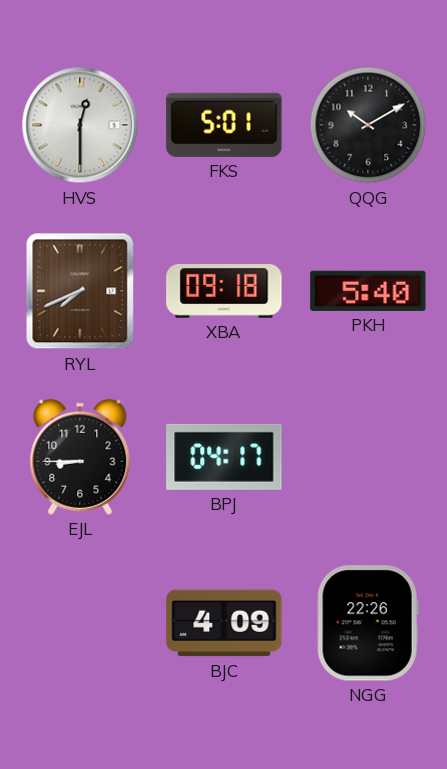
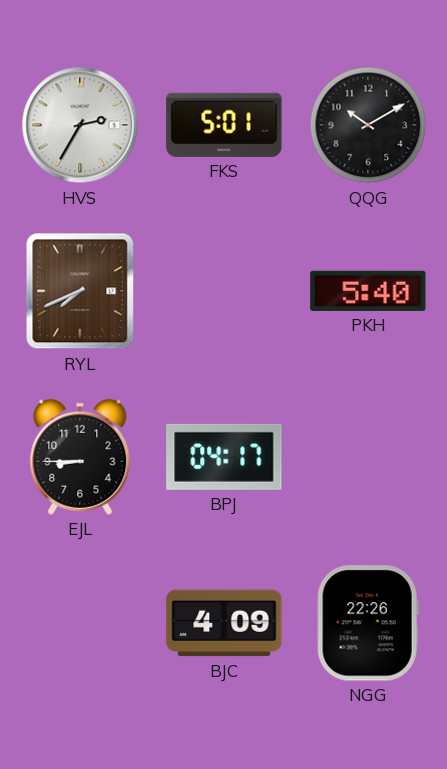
HVS: 12:30 -> 2:35 (80, 125)
XBA: 09:18 -> none (224, 291)
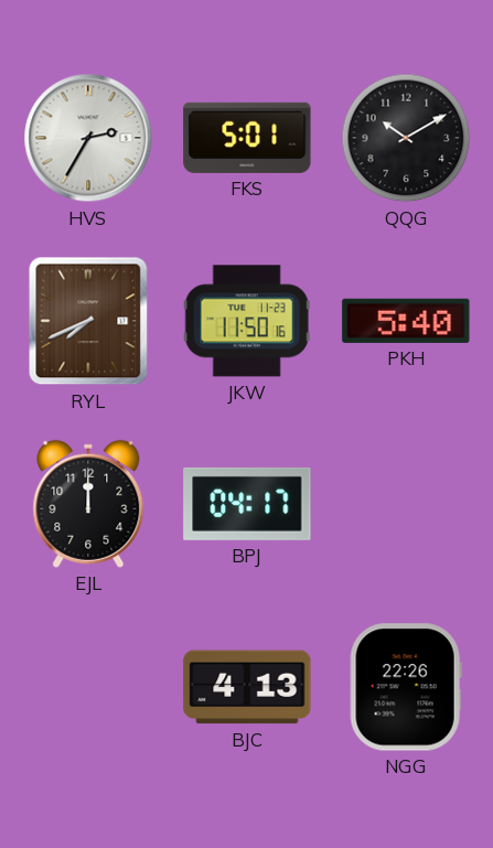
JKW: none -> 11:50 (247, 321)
EJL: 8:45 -> 12:00 (88, 504)
BJC: 4:09 -> 4:13 (247, 687)
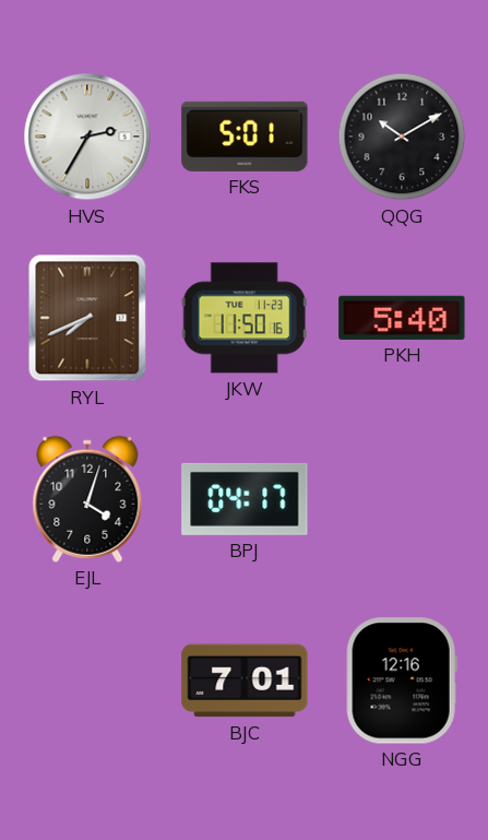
EJL: 12:00 -> 4:03 (87, 499)
BJC: 4:13 -> 7:01 (245, 681)
NGG: 22:26 -> 12:16 (402, 681)
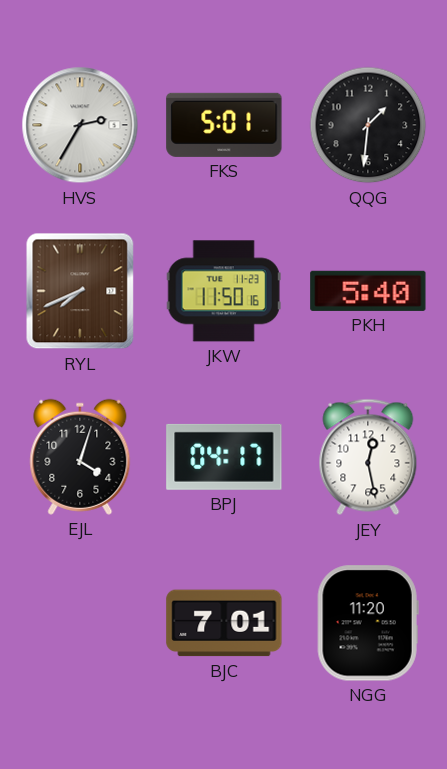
QQG: 10:10 -> 1:31 (368, 125)
JEY: none -> 12:28 (368, 457)
NGG: 12:16 -> 11:20 (368, 623)
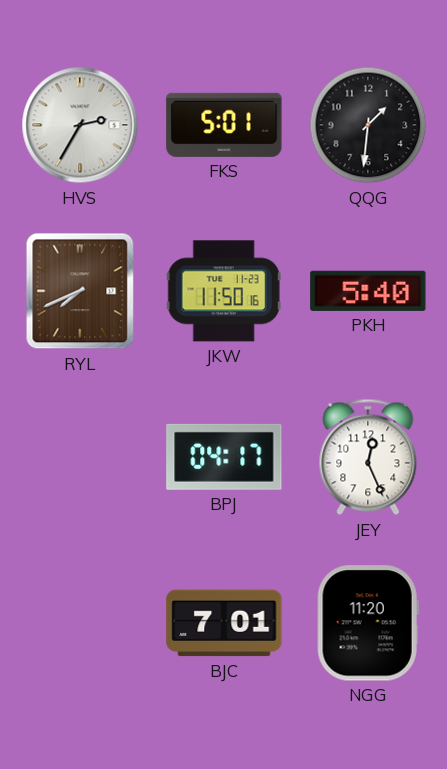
EJL: 4:03 -> none (80, 457)
JEY: 12:28 -> 12:26 (368, 457)
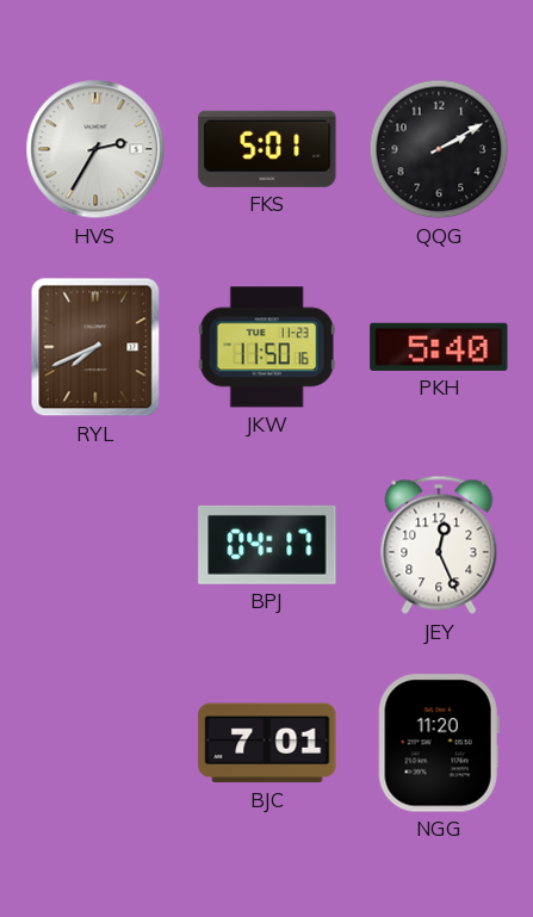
QQG: 1:31 -> 2:10 (439, 149)
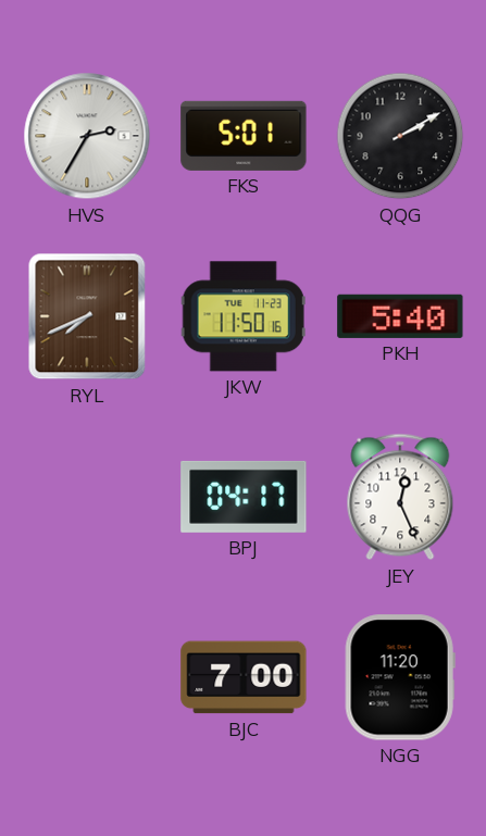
BJC: 7:01 -> 7:00 (244, 677)
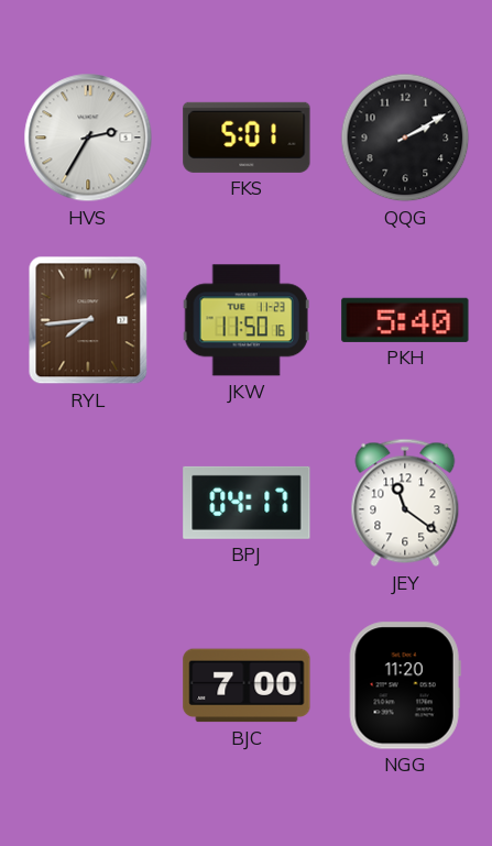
RYL: 7:41 -> 7:44 (88, 320)
JEY: 12:26 -> 11:21 (405, 503)
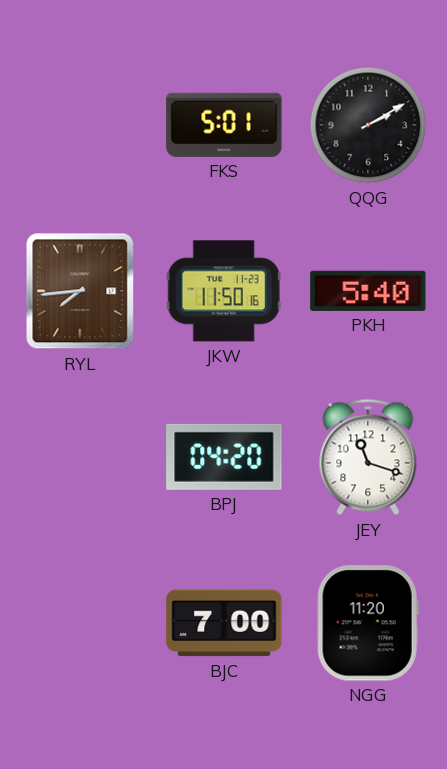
HVS: 2:35 -> none (88, 138)
BPJ: 04:17 -> 04:20 (224, 457)
JEY: 11:21 -> 11:18 (368, 457)
